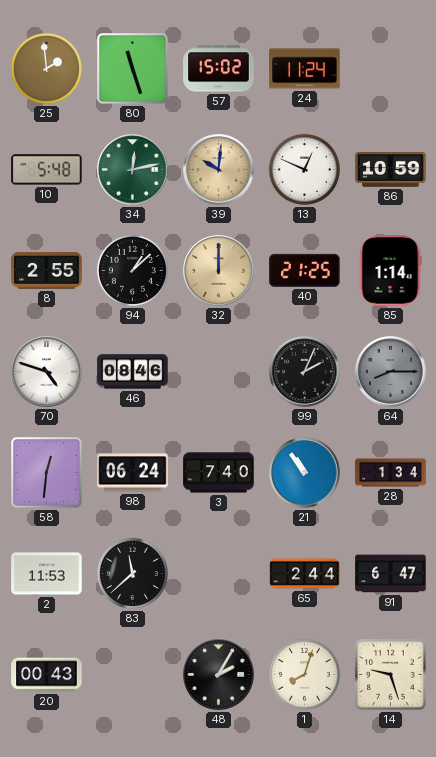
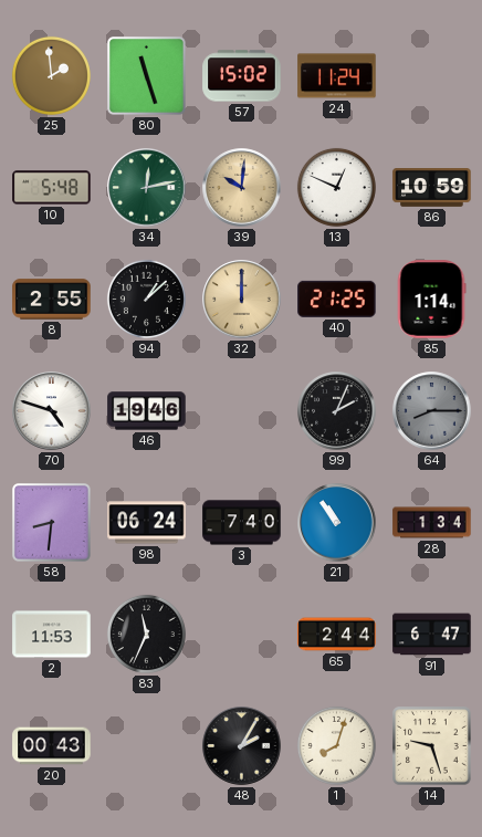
46: 08:46 -> 19:46 (147, 411)
58: 12:31 -> 8:31 (52, 523)
83: 11:38 -> 11:34 (146, 634)
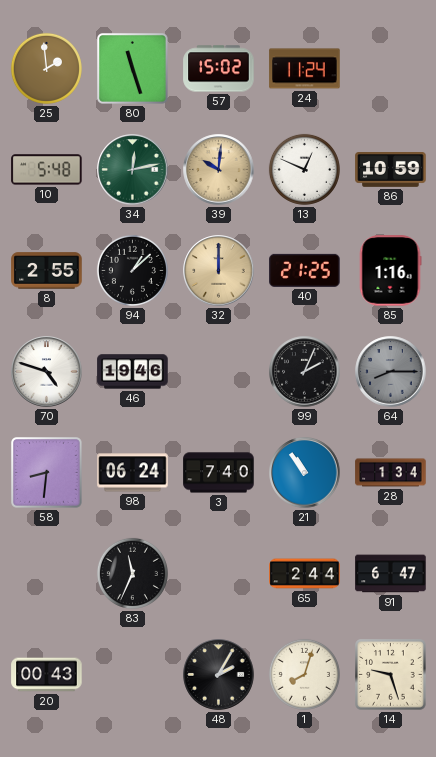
85: 1:14 -> 1:16 (390, 271)
2: 11:53 -> none (52, 635)
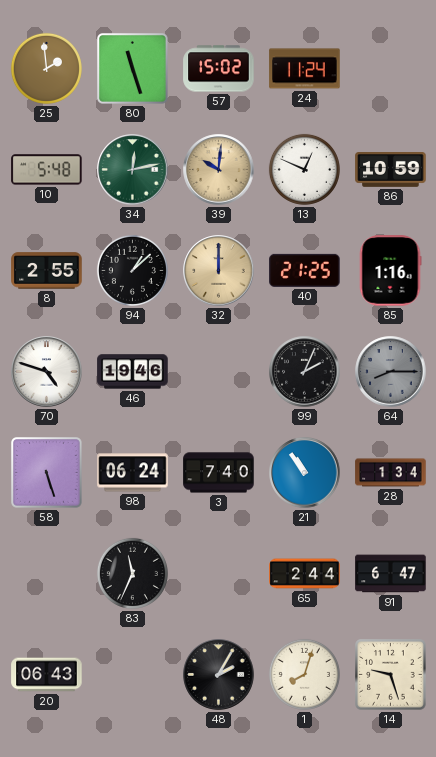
58: 8:31 -> 5:27 (47, 473)
20: 00:43 -> 06:43 (47, 675)
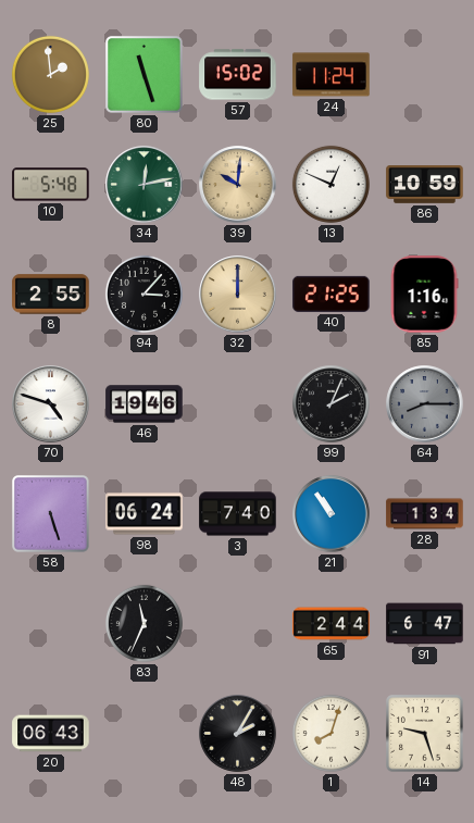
94: 1:08 -> 3:07 (144, 294)
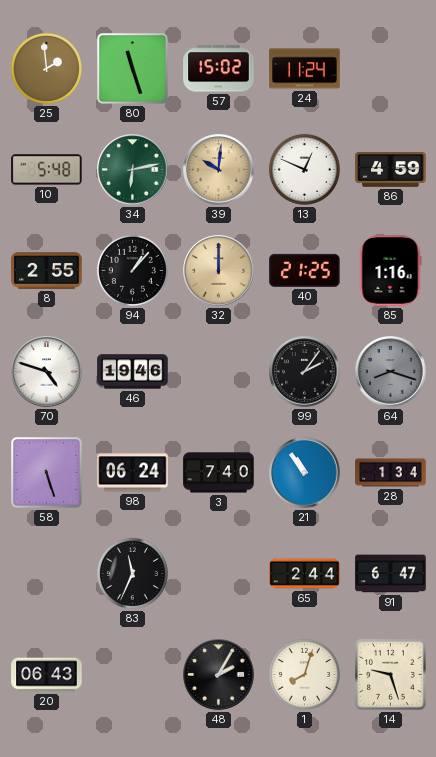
34: 12:13 -> 6:13 (133, 170)
86: 10:59 -> 4:59 (391, 170)
94: 3:07 -> 1:07 (132, 270)
99: 2:04 -> 2:06 (305, 372)
64: 8:15 -> 8:18 (391, 372)
